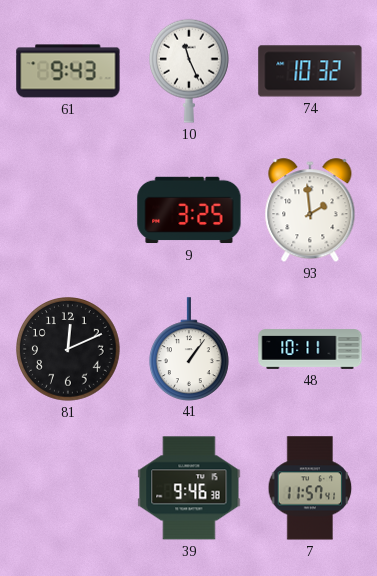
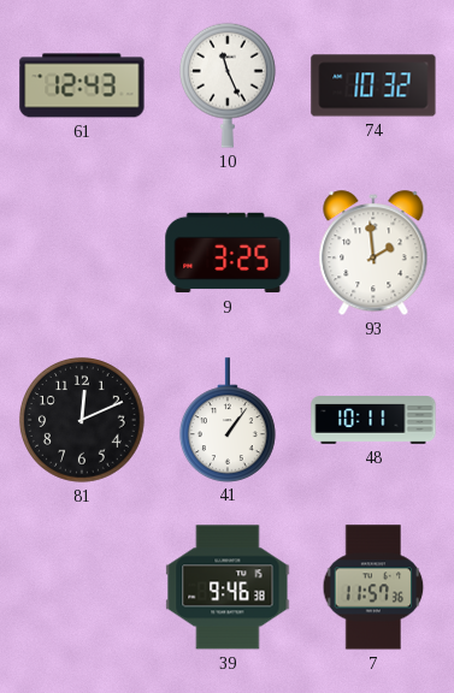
61: 9:43 -> 12:43 (82, 85)
7: 11:57:41 -> 11:57:36 (373, 587)
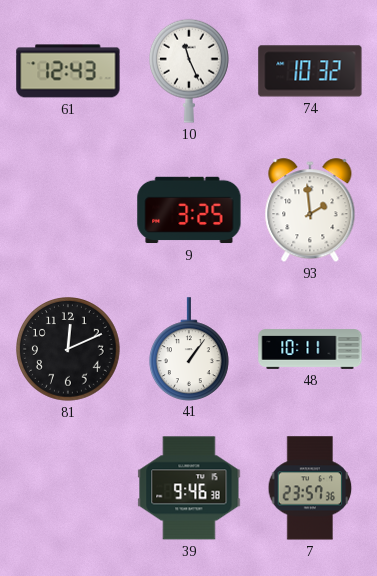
7: 11:57 -> 23:57 (310, 488)
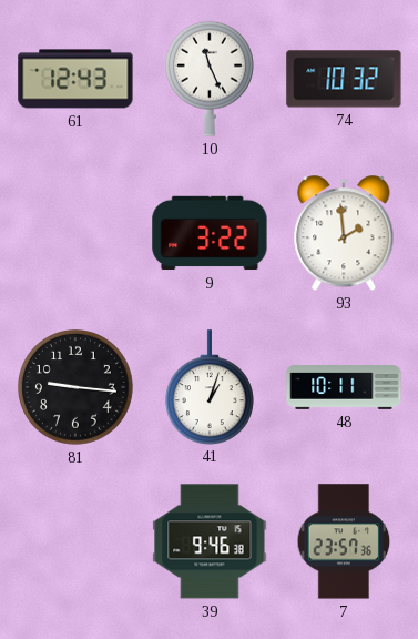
9: 3:25 -> 3:22 (210, 233)
81: 12:11 -> 9:16 (77, 388)
41: 1:06 -> 1:03 (210, 387)
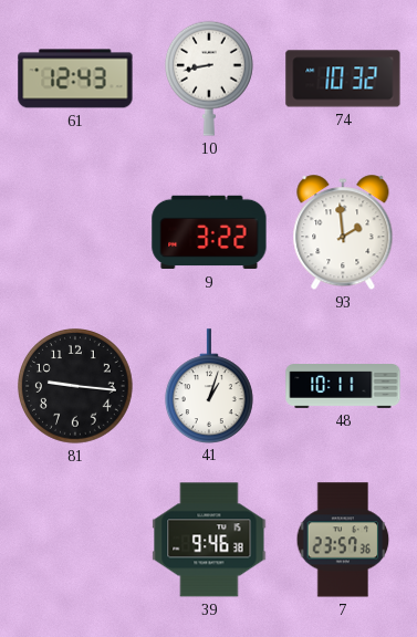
10: 11:26 -> 8:43 (209, 79)
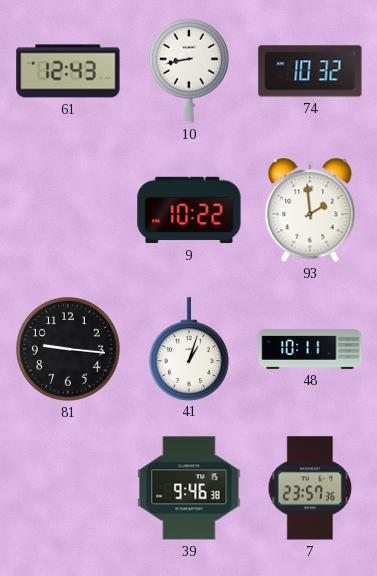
9: 3:22 -> 10:22 (189, 210)
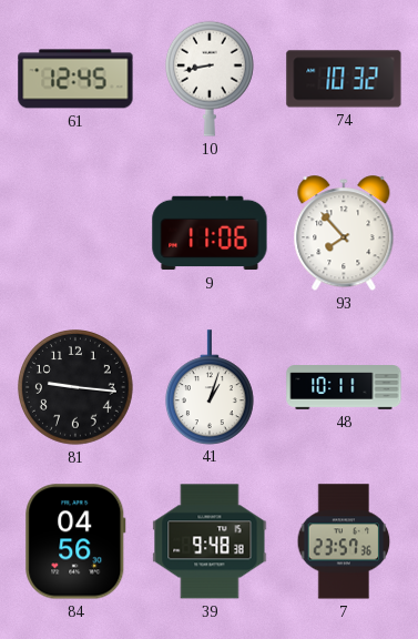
61: 12:43 -> 12:45 (75, 79)
9: 10:22 -> 11:06 (210, 233)
93: 1:59 -> 7:53 (344, 234)
84: none -> 04:56 (75, 541)
39: 9:46 -> 9:48 (210, 541)
